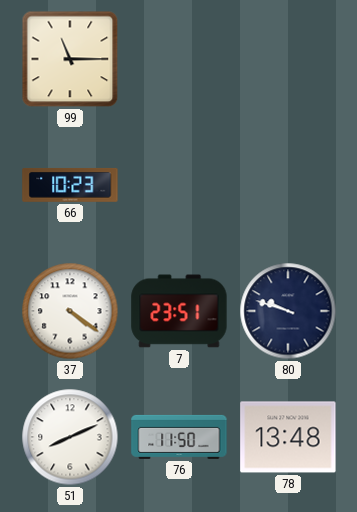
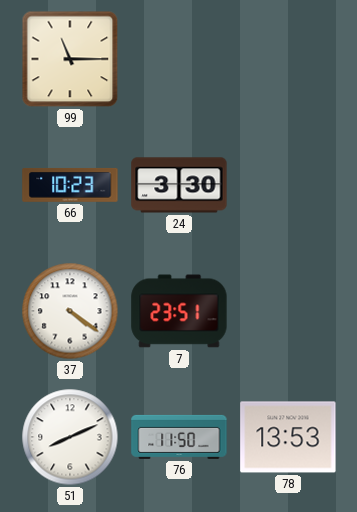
24: none -> 3:30 (179, 185)
80: 9:48 -> none (288, 311)
78: 13:48 -> 13:53 (288, 437)
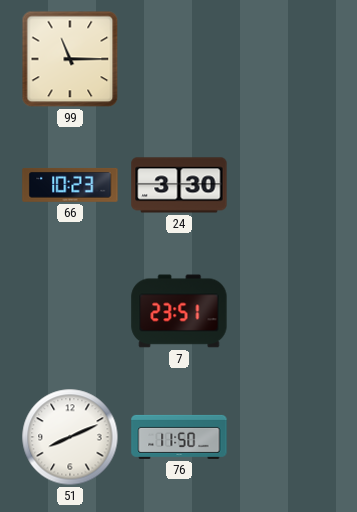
37: 4:21 -> none (70, 311)
78: 13:53 -> none (288, 437)
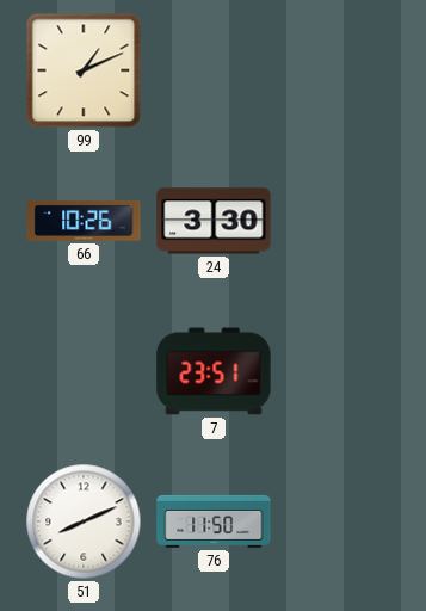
99: 11:15 -> 1:11 (84, 70)
66: 10:23 -> 10:26 (84, 221)
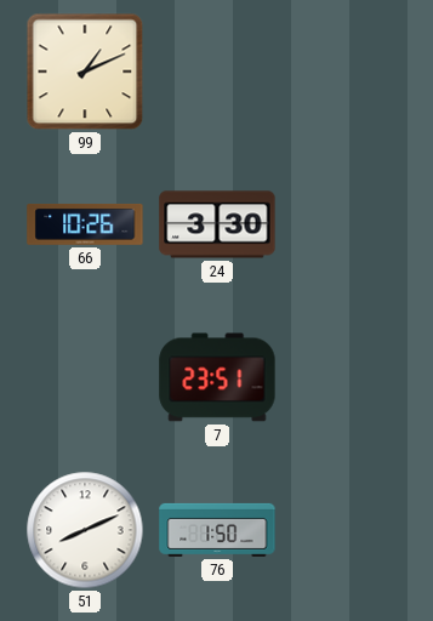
76: 11:50 -> 1:50 (217, 530)
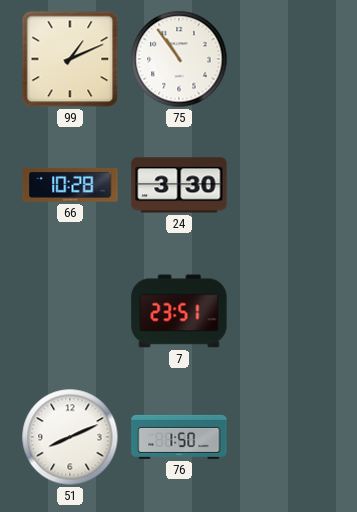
75: none -> 10:54 (179, 59)
66: 10:26 -> 10:28 (70, 185)
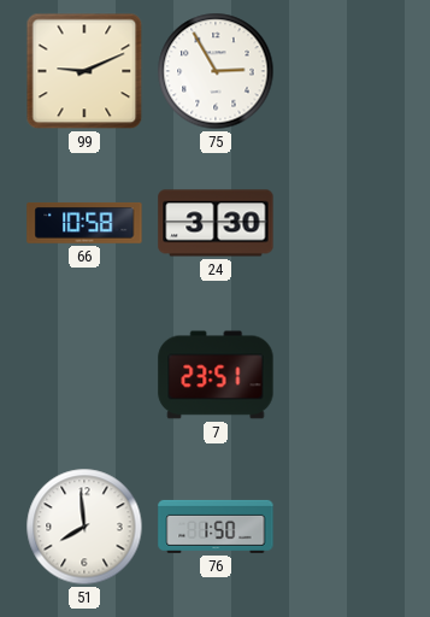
99: 1:11 -> 9:11 (84, 71)
75: 10:54 -> 2:55 (216, 71)
66: 10:28 -> 10:58 (84, 223)
51: 8:11 -> 7:59 (84, 527)
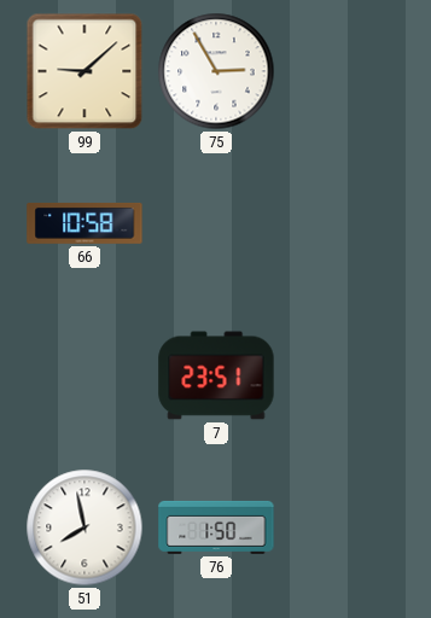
99: 9:11 -> 9:08 (85, 71)
24: 3:30 -> none (216, 223)
51: 7:59 -> 7:58 (85, 527)
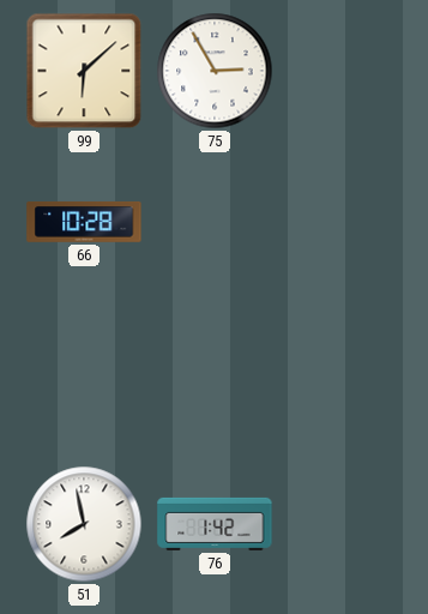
99: 9:08 -> 6:08 (84, 71)
66: 10:58 -> 10:28 (84, 222)
7: 23:51 -> none (216, 375)
76: 1:50 -> 1:42 (215, 524)
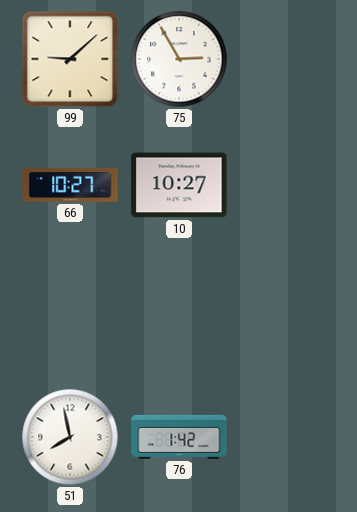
99: 6:08 -> 9:08 (70, 59)
66: 10:28 -> 10:27 (70, 185)
10: none -> 10:27 (179, 185)
